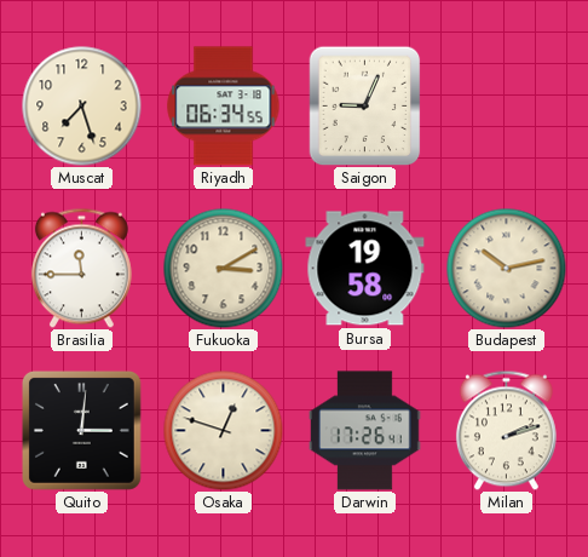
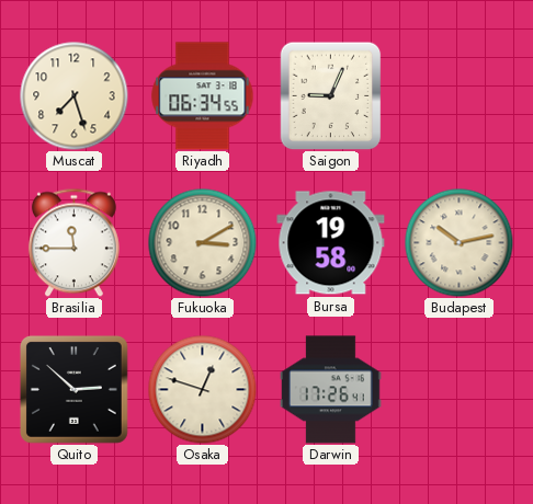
Quito: 3:01 -> 2:52 (73, 389)
Milan: 2:12 -> none (506, 430)
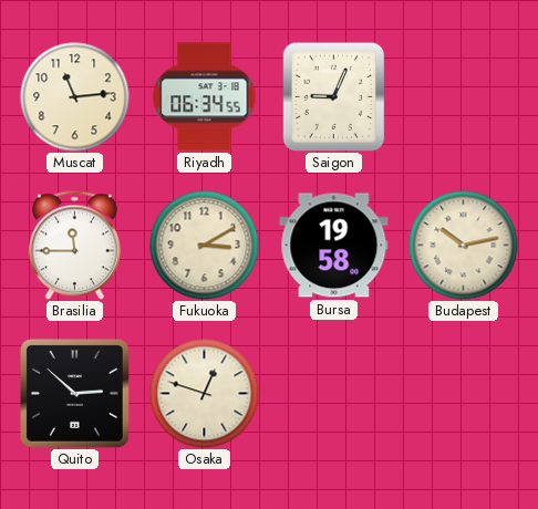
Muscat: 7:27 -> 11:14 (75, 97)
Darwin: 17:26 -> none (331, 390)
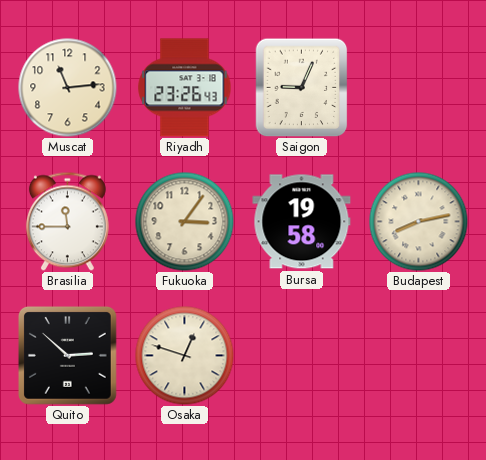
Riyadh: 06:34 -> 23:26 (185, 88)
Fukuoka: 3:10 -> 3:06 (185, 222)
Budapest: 10:13 -> 8:13 (419, 222)
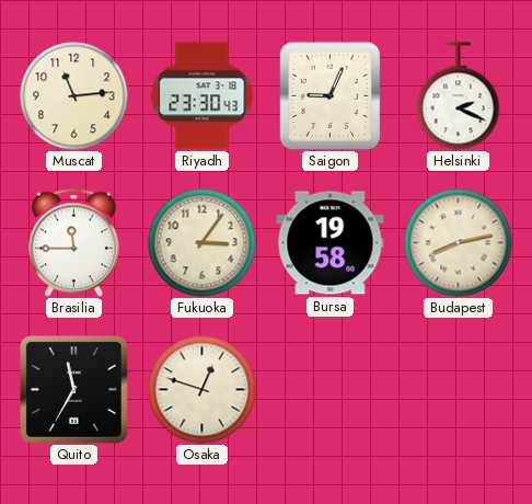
Riyadh: 23:26 -> 23:30 (203, 96)
Helsinki: none -> 2:19 (459, 96)
Quito: 2:52 -> 11:35 (73, 389)
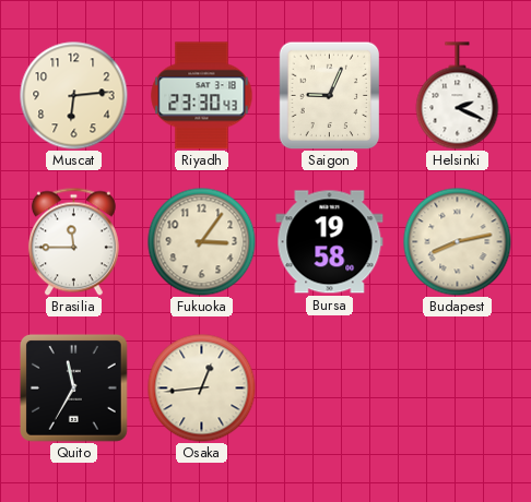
Muscat: 11:14 -> 6:14 (74, 96)
Osaka: 12:48 -> 12:44 (202, 389)
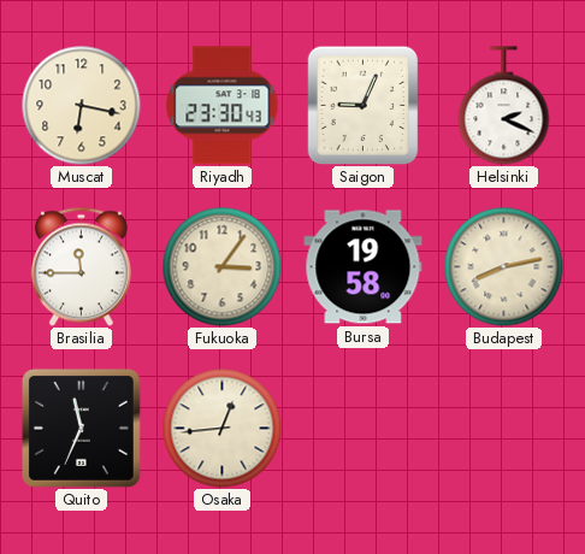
Muscat: 6:14 -> 6:17 (82, 106)
Quito: 11:35 -> 11:34 (81, 428)
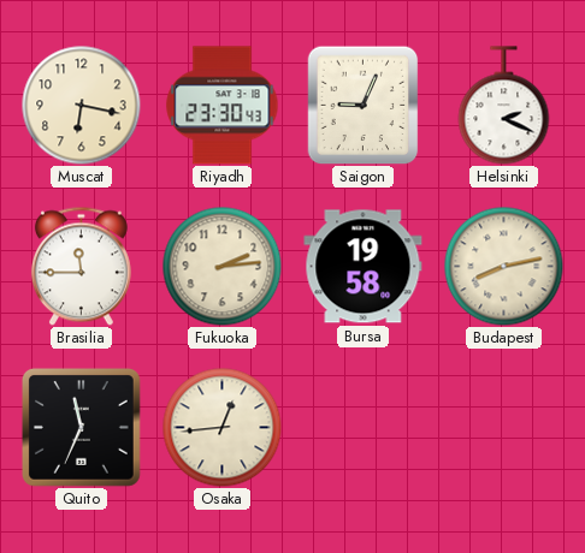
Fukuoka: 3:06 -> 2:14 (223, 267)
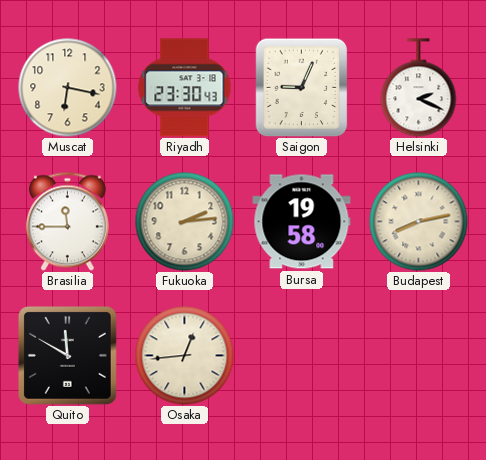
Quito: 11:34 -> 11:50 (67, 355)
